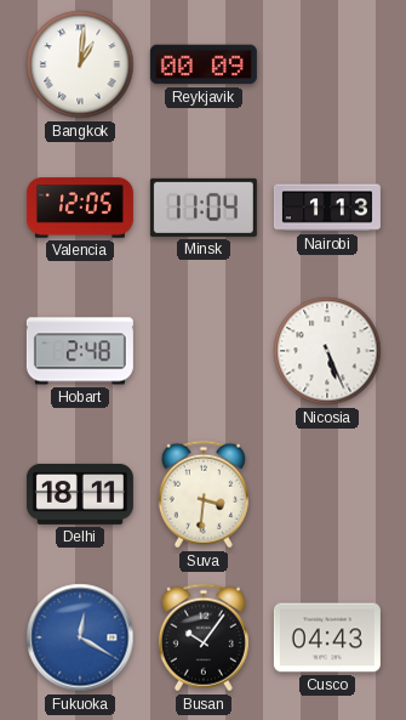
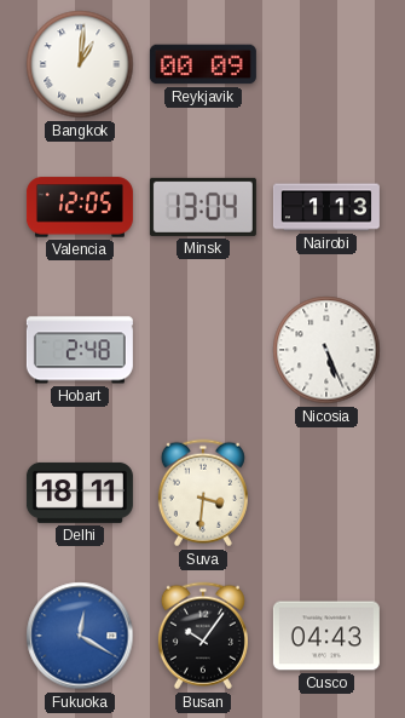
Minsk: 11:04 -> 13:04 (203, 207)
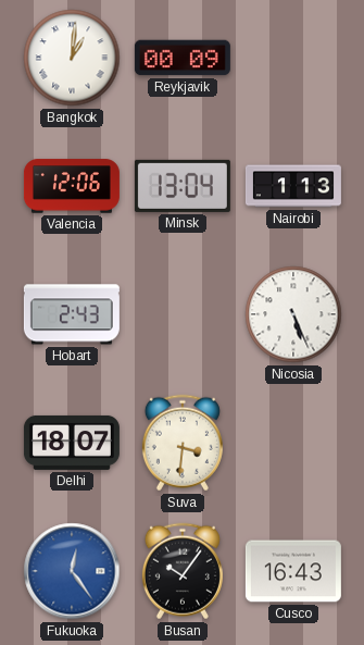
Valencia: 12:05 -> 12:06 (72, 186)
Hobart: 2:48 -> 2:43 (72, 314)
Delhi: 18:11 -> 18:07 (72, 443)
Fukuoka: 12:20 -> 12:24 (72, 571)
Cusco: 04:43 -> 16:43 (293, 571)
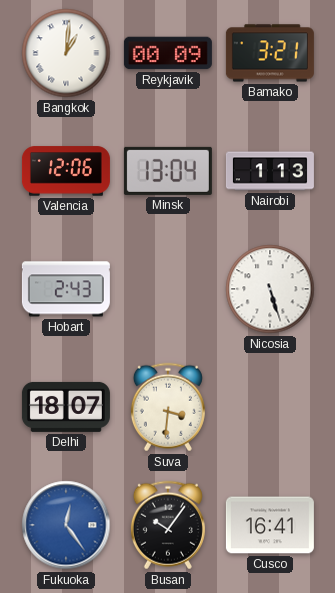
Bamako: none -> 3:21 (270, 53)
Nicosia: 5:26 -> 5:27 (270, 289)
Cusco: 16:43 -> 16:41 (270, 525)
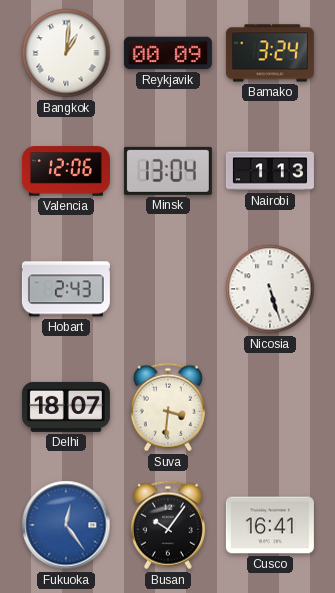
Bamako: 3:21 -> 3:24 (270, 53)
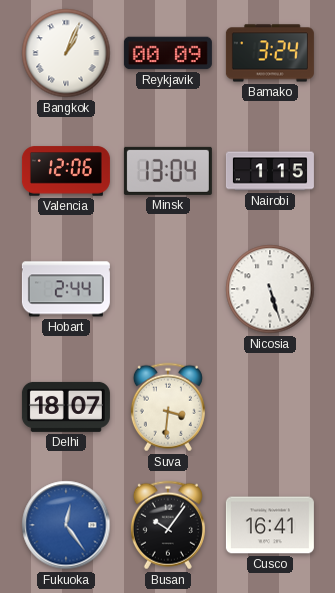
Bangkok: 1:01 -> 1:04 (66, 53)
Nairobi: 1:13 -> 1:15 (270, 171)
Hobart: 2:43 -> 2:44 (66, 289)
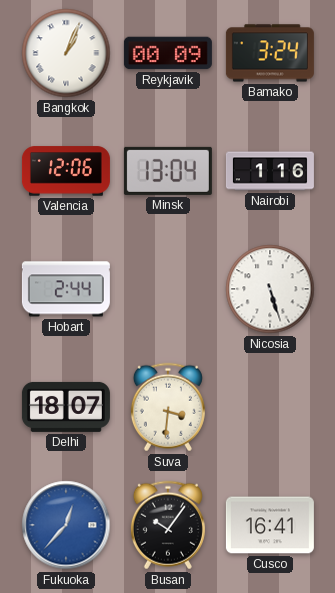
Nairobi: 1:15 -> 1:16 (270, 171)
Fukuoka: 12:24 -> 12:37 (66, 525)
